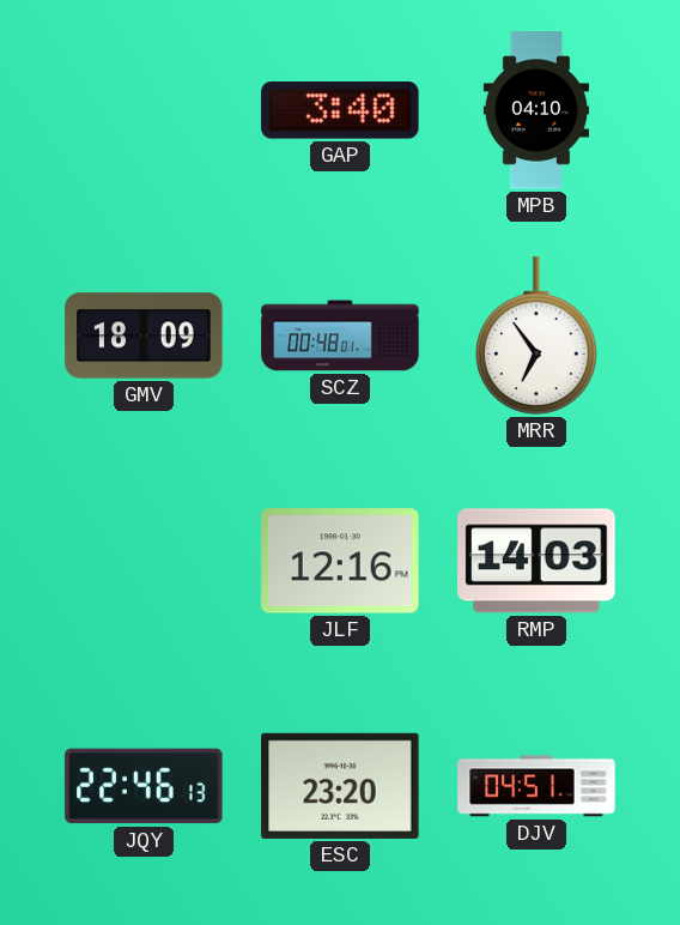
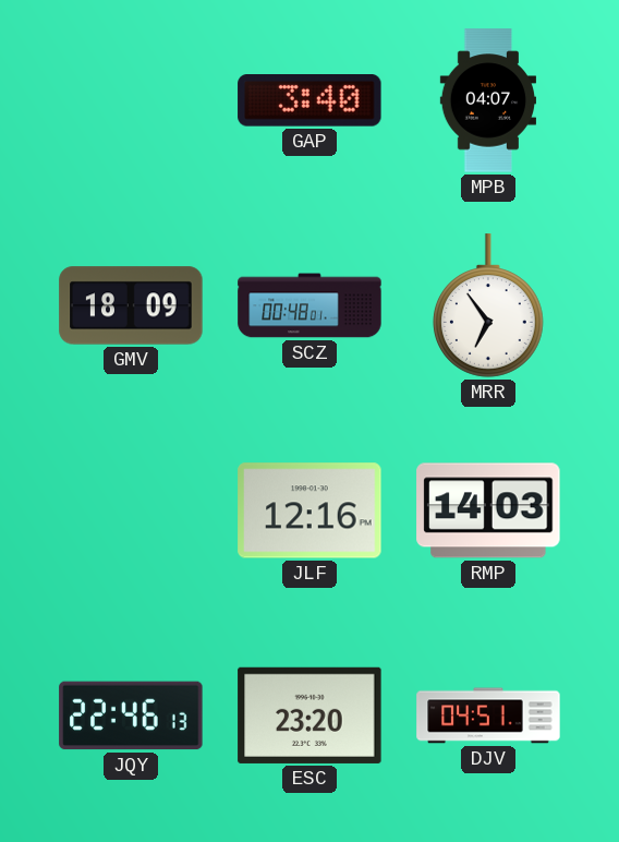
MPB: 04:10 -> 04:07 (487, 100)
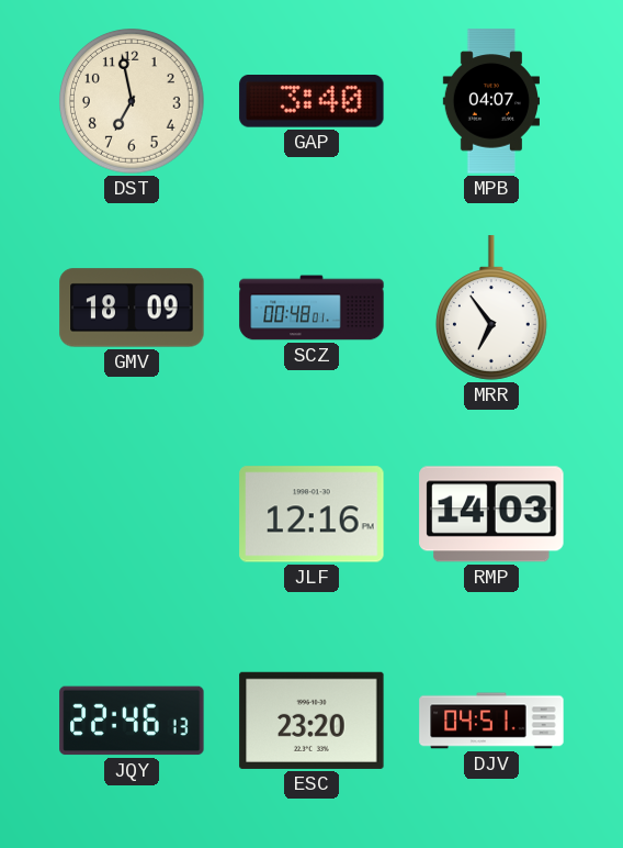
DST: none -> 6:58 (133, 102)
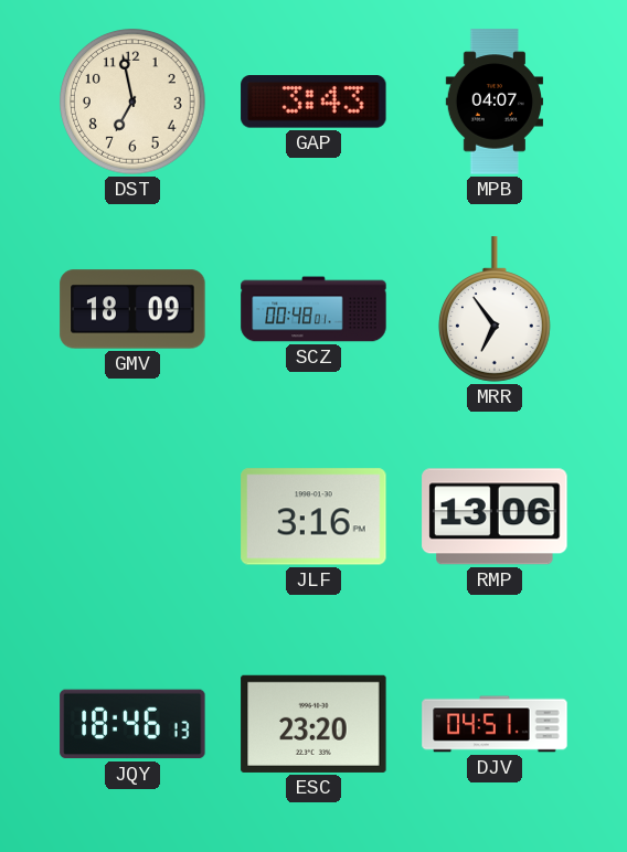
GAP: 3:40 -> 3:43 (313, 103)
JLF: 12:16 -> 3:16 (313, 516)
RMP: 14:03 -> 13:06 (495, 516)
JQY: 22:46 -> 18:46 (132, 724)
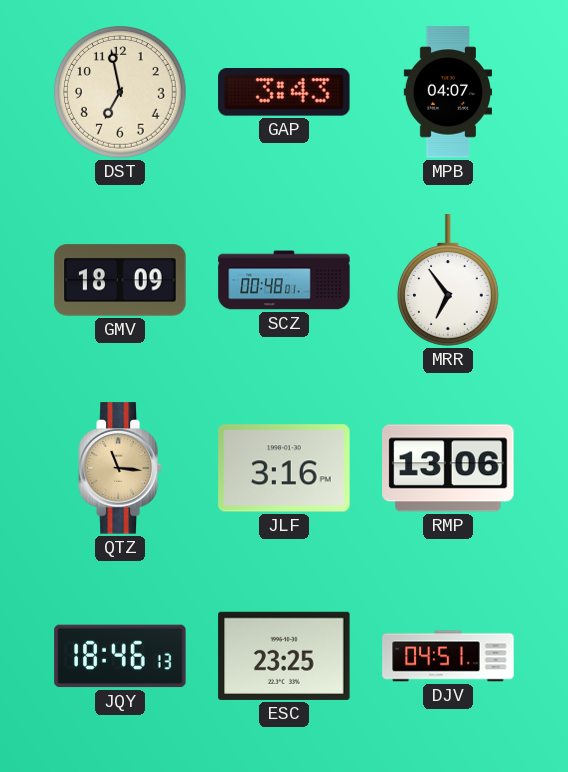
QTZ: none -> 11:16 (120, 468)
ESC: 23:20 -> 23:25 (284, 656)
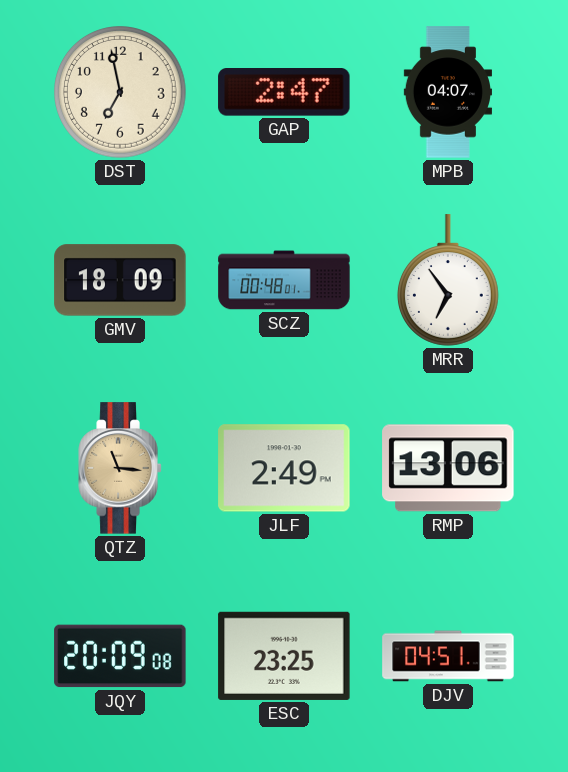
GAP: 3:43 -> 2:47 (284, 93)
JLF: 3:16 -> 2:49 (284, 468)
JQY: 18:46 -> 20:09 (120, 656)
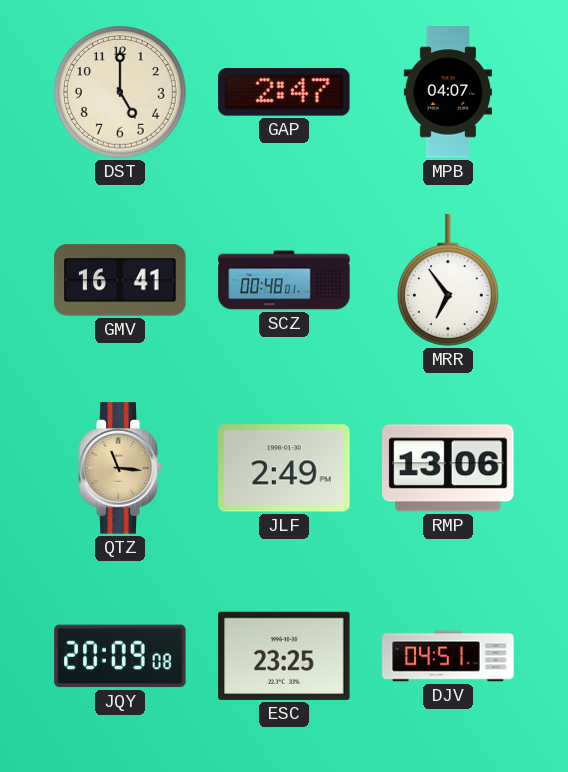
DST: 6:58 -> 5:00 (121, 93)
GMV: 18:09 -> 16:41 (120, 280)
